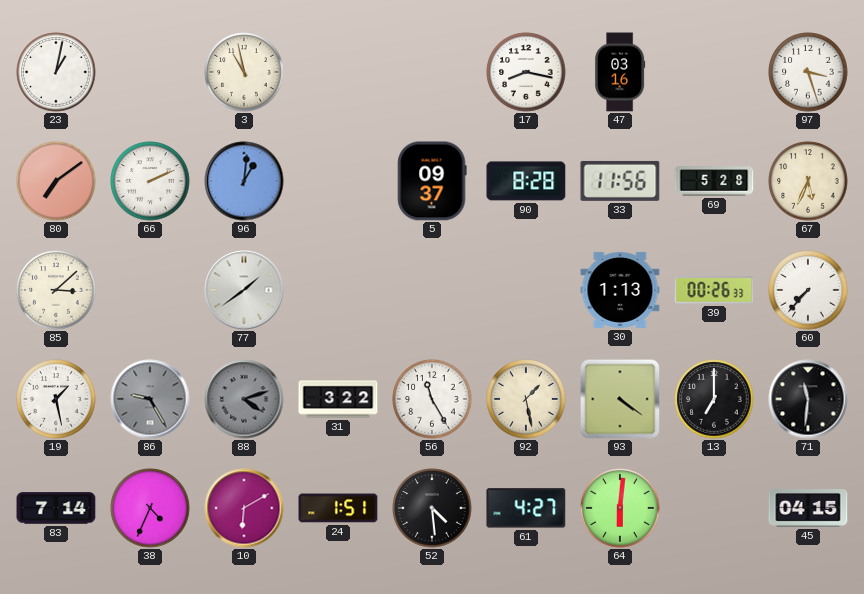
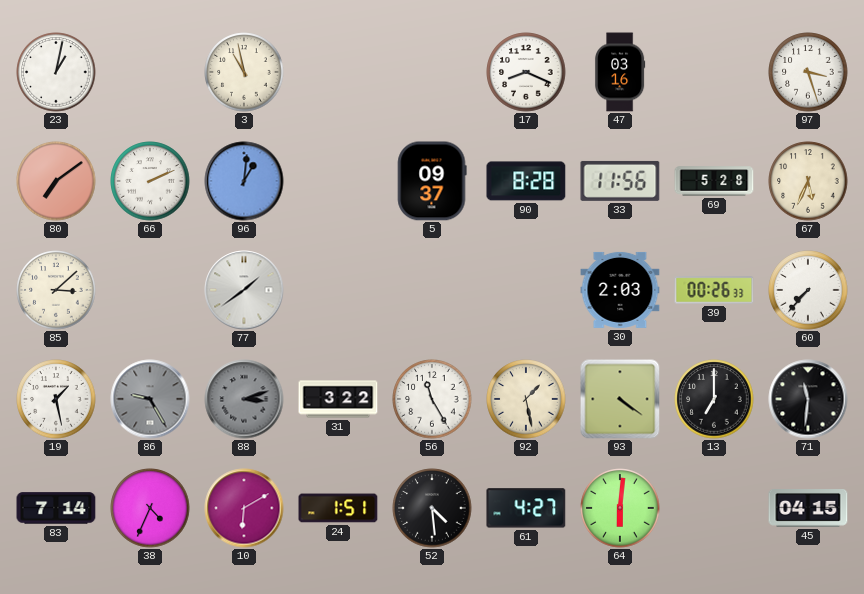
17: 8:17 -> 8:19 (526, 72)
30: 1:13 -> 2:03 (620, 290)
88: 4:12 -> 3:12 (244, 399)
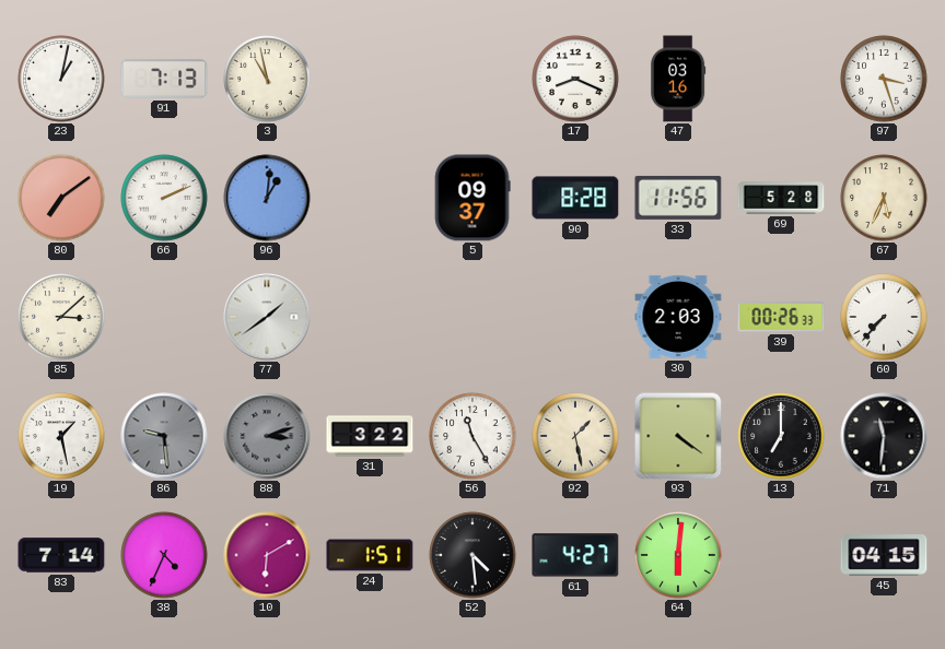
91: none -> 7:13 (164, 79)
86: 9:25 -> 9:29 (164, 436)
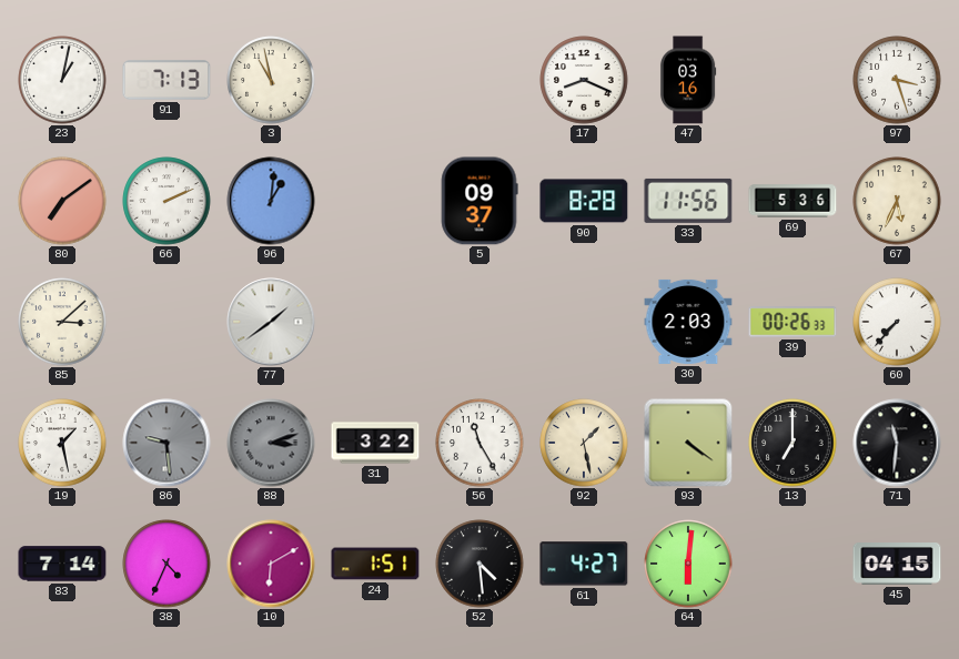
69: 5:28 -> 5:36 (793, 201)
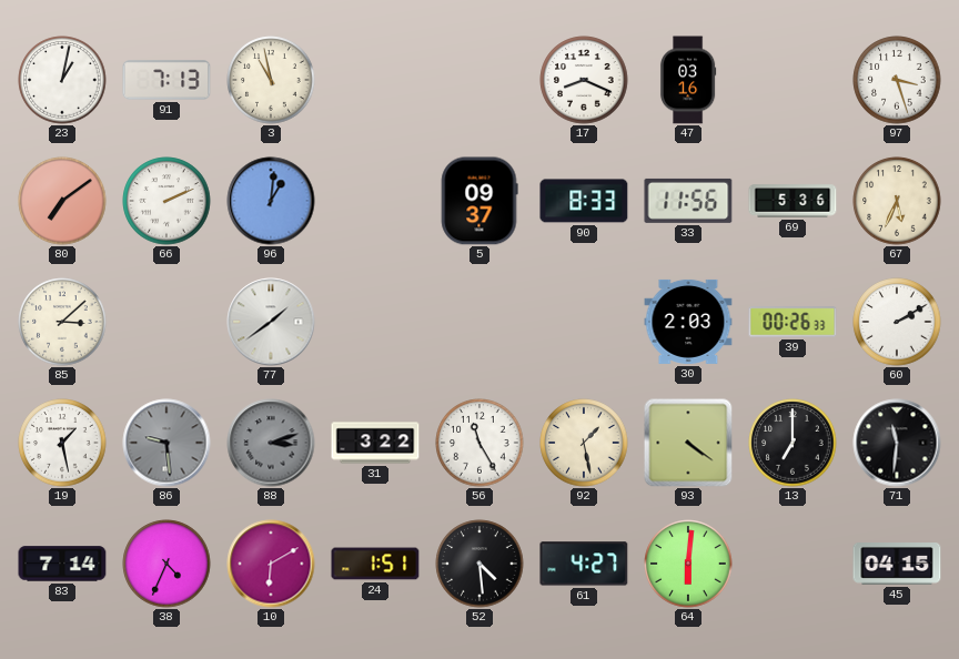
90: 8:28 -> 8:33 (584, 201)
60: 7:37 -> 2:10 (897, 322)
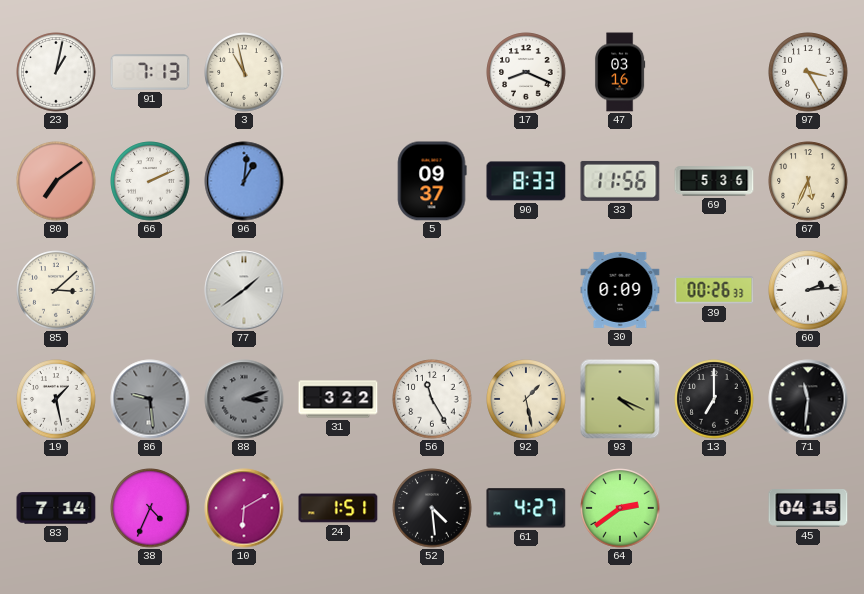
97: 3:27 -> 3:25 (808, 72)
30: 2:03 -> 0:09 (620, 290)
60: 2:10 -> 2:14 (808, 290)
93: 4:21 -> 4:19 (620, 399)
64: 6:01 -> 2:39 (620, 508)
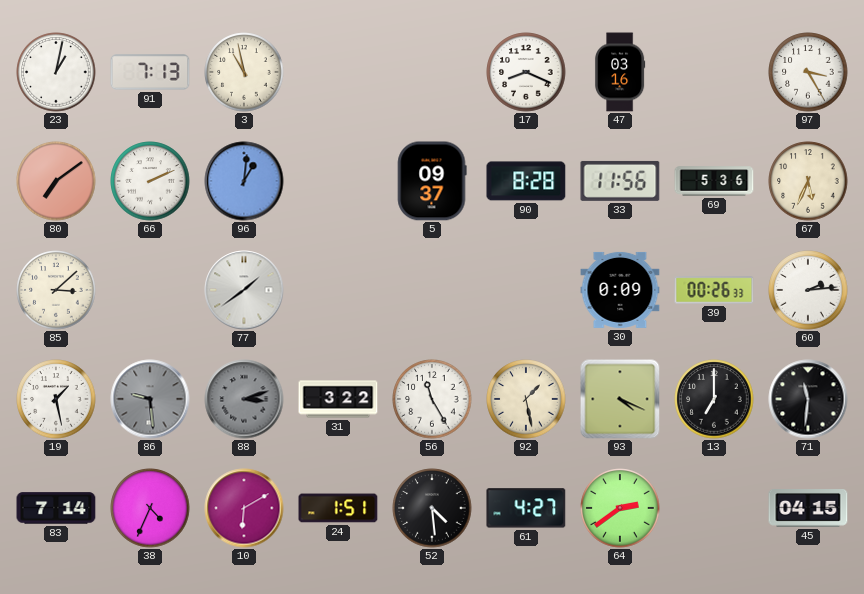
90: 8:33 -> 8:28 (526, 181)
